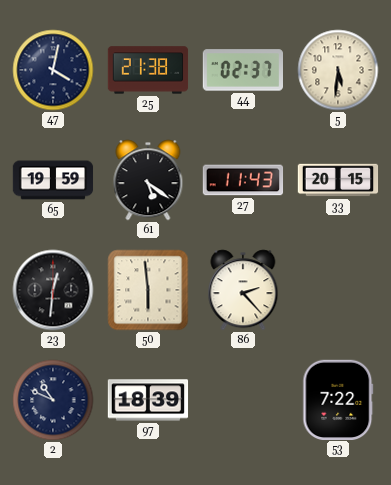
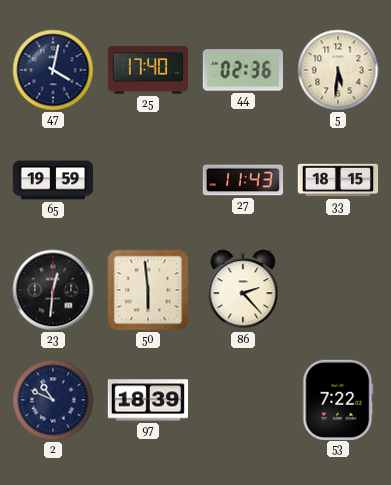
25: 21:38 -> 17:40 (148, 70)
44: 02:37 -> 02:36 (242, 70)
61: 5:21 -> none (148, 180)
33: 20:15 -> 18:15 (338, 180)
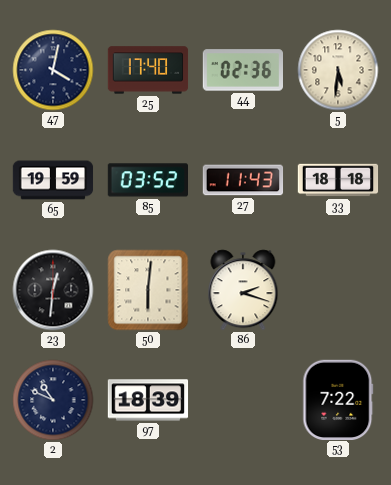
85: none -> 03:52 (147, 180)
33: 18:15 -> 18:18 (338, 180)
50: 5:59 -> 6:01 (148, 290)
86: 2:23 -> 2:18 (243, 290)
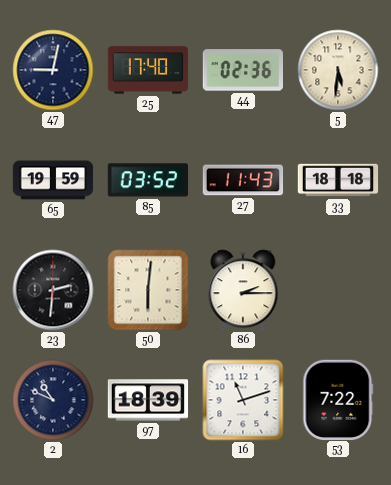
47: 4:02 -> 9:02 (53, 70)
23: 12:31 -> 2:31 (53, 290)
86: 2:18 -> 2:15 (243, 290)
16: none -> 11:12 (243, 400)
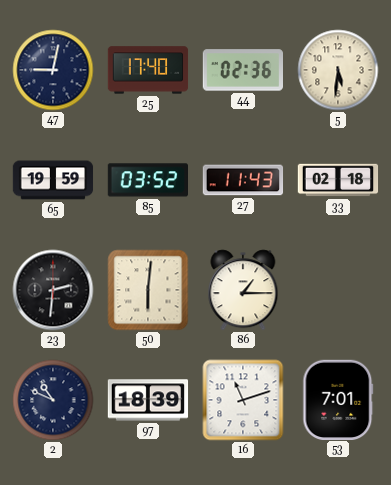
33: 18:18 -> 02:18 (338, 180)
86: 2:15 -> 1:15 (243, 290)
53: 7:22 -> 7:01 (338, 399)
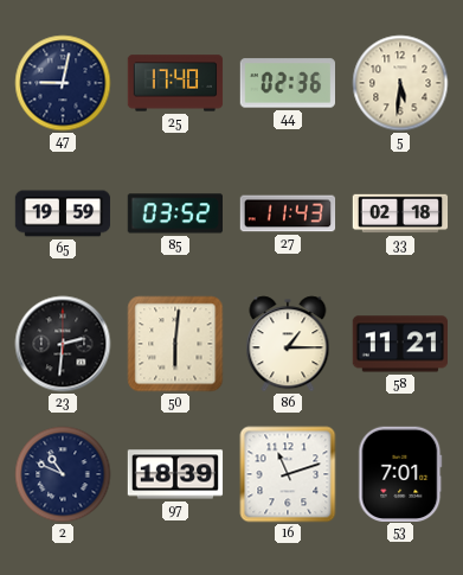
58: none -> 11:21 (400, 344)
